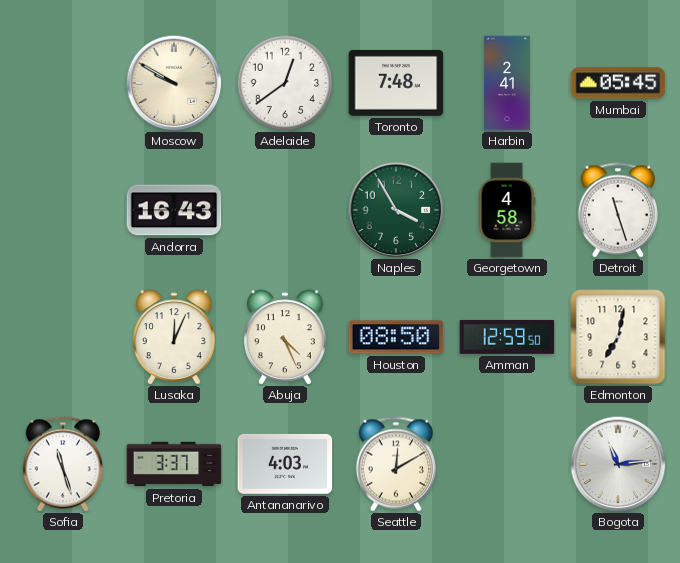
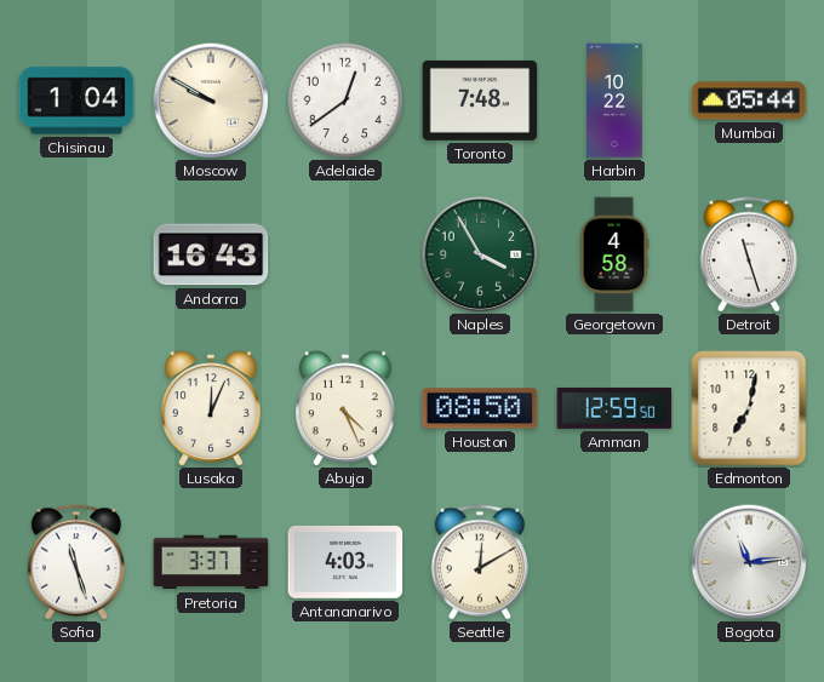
Chisinau: none -> 1:04 (76, 101)
Harbin: 2:41 -> 10:22 (614, 101)
Mumbai: 05:45 -> 05:44 (749, 101)
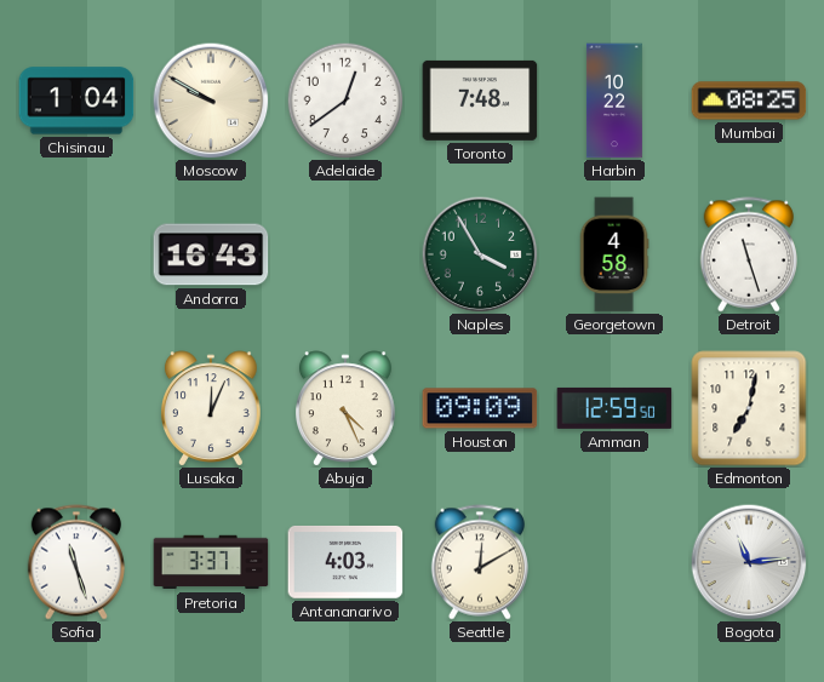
Mumbai: 05:44 -> 08:25 (749, 101)
Houston: 08:50 -> 09:09 (480, 408)
